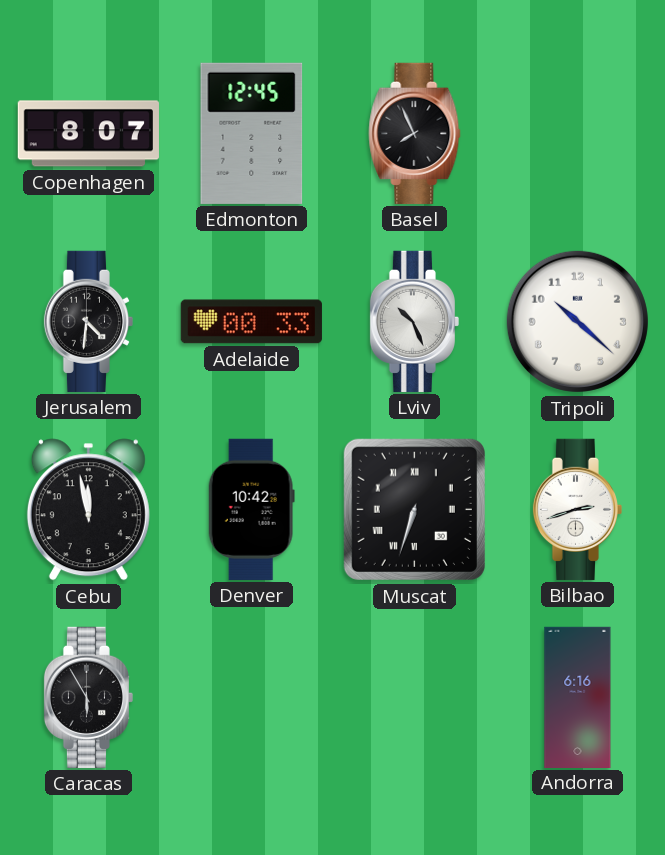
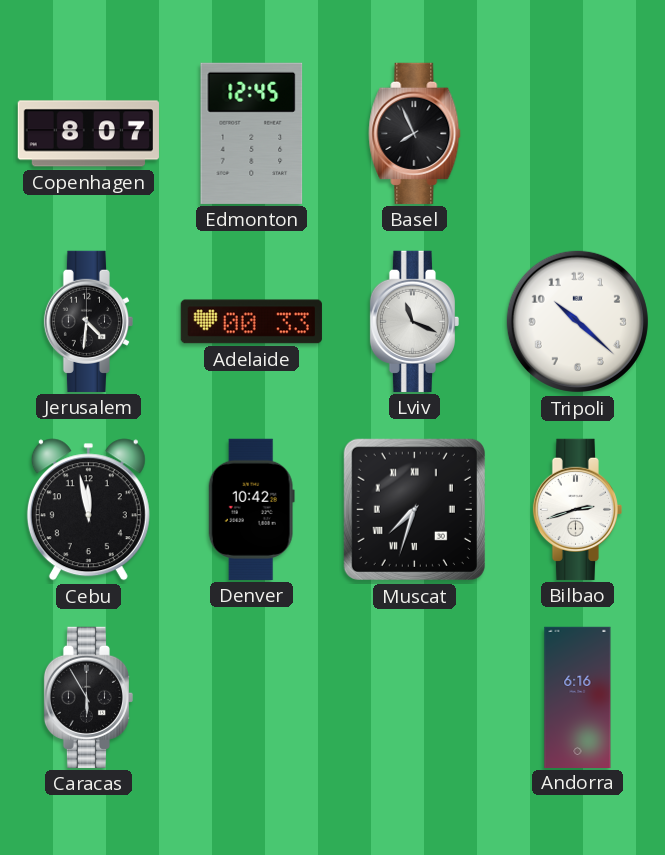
Lviv: 10:26 -> 11:19 (414, 321)
Muscat: 6:33 -> 7:33 (414, 509)
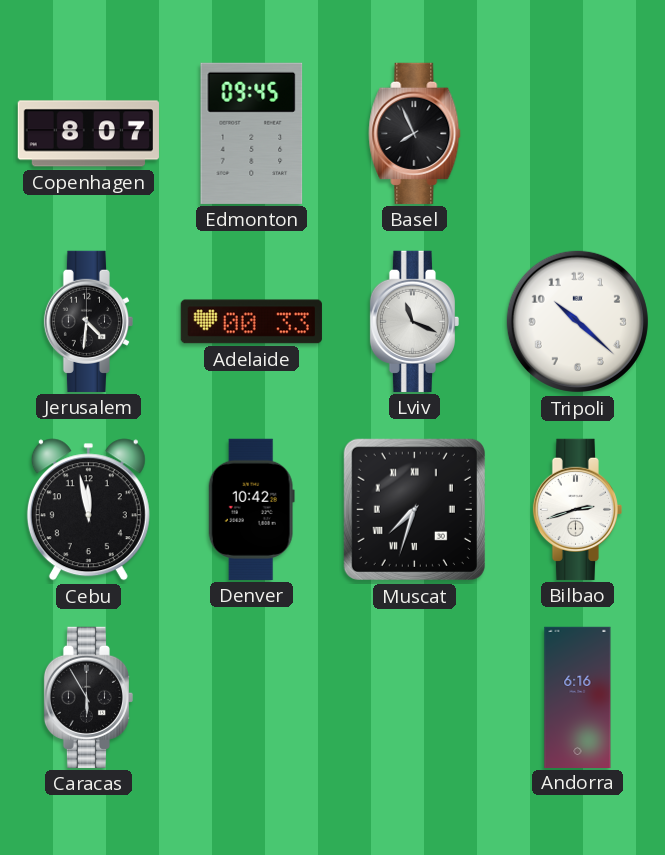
Edmonton: 12:45 -> 09:45 (252, 133)
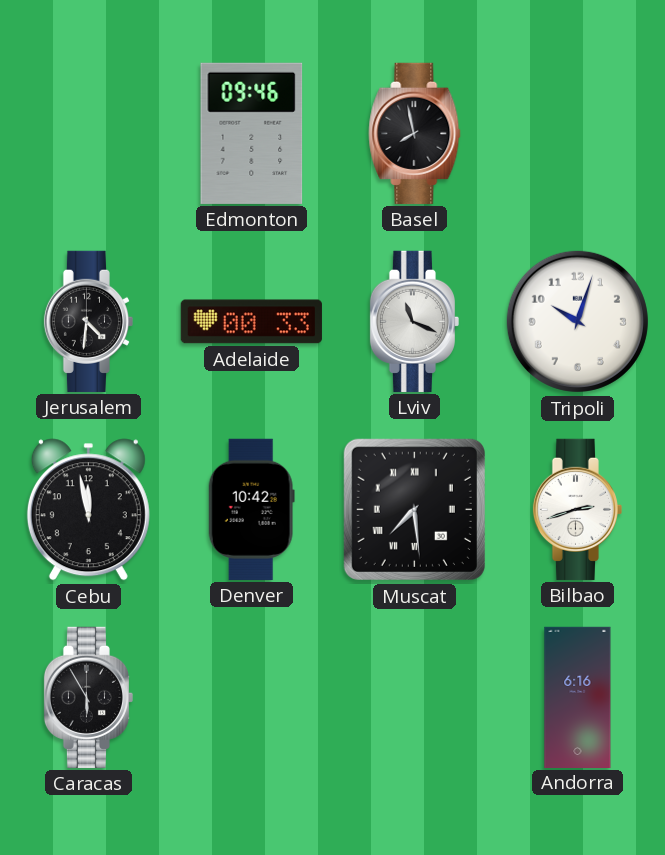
Copenhagen: 8:07 -> none (88, 134)
Edmonton: 09:45 -> 09:46 (252, 133)
Basel: 7:56 -> 7:58 (415, 133)
Tripoli: 10:22 -> 10:03 (577, 321)
Muscat: 7:33 -> 7:29 (414, 509)
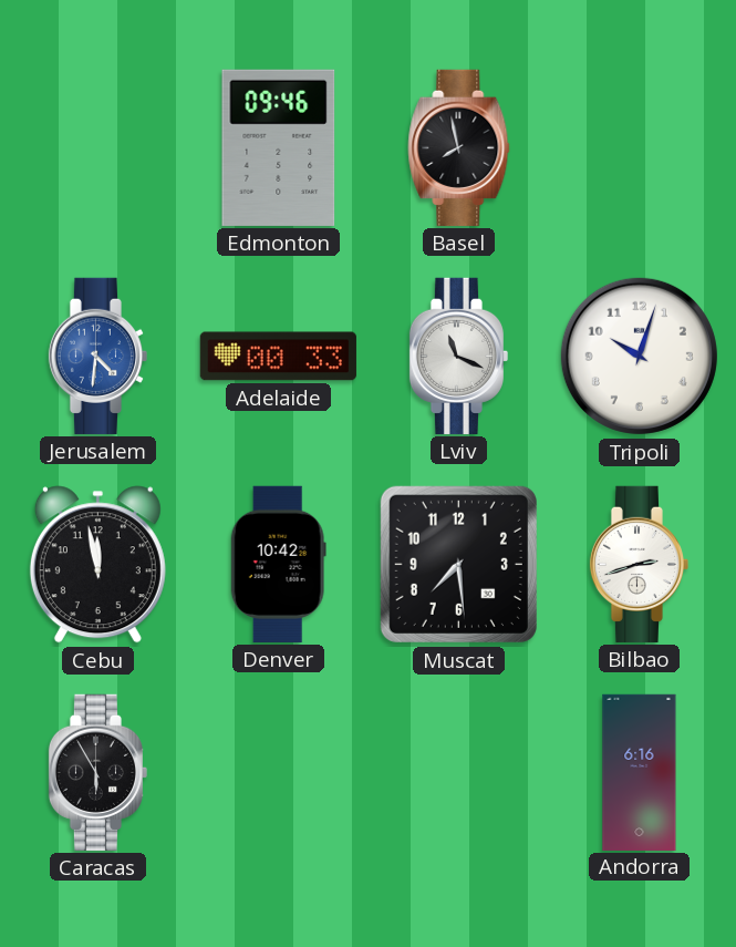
Jerusalem dial: black -> blue (97, 356)
Muscat numerals: Roman -> Arabic (458, 564)
